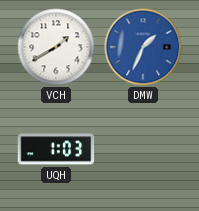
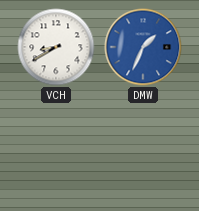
VCH: 1:40 -> 8:40 (56, 47)
UQH: 1:03 -> none (56, 149)
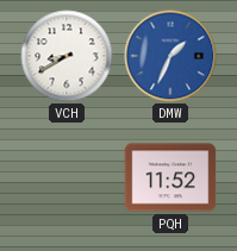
PQH: none -> 11:52 (170, 177)
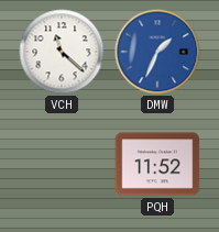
VCH: 8:40 -> 11:22 (62, 52)
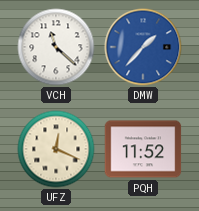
DMW: 1:34 -> 1:37 (143, 47)
UFZ: none -> 12:19 (56, 149)
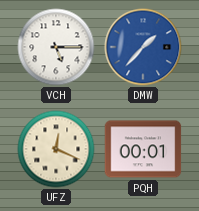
VCH: 11:22 -> 5:15 (56, 47)
PQH: 11:52 -> 00:01 (143, 149)
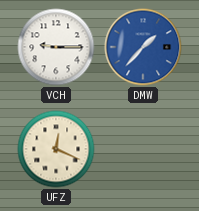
VCH: 5:15 -> 9:15 (56, 47)
PQH: 00:01 -> none (143, 149)
